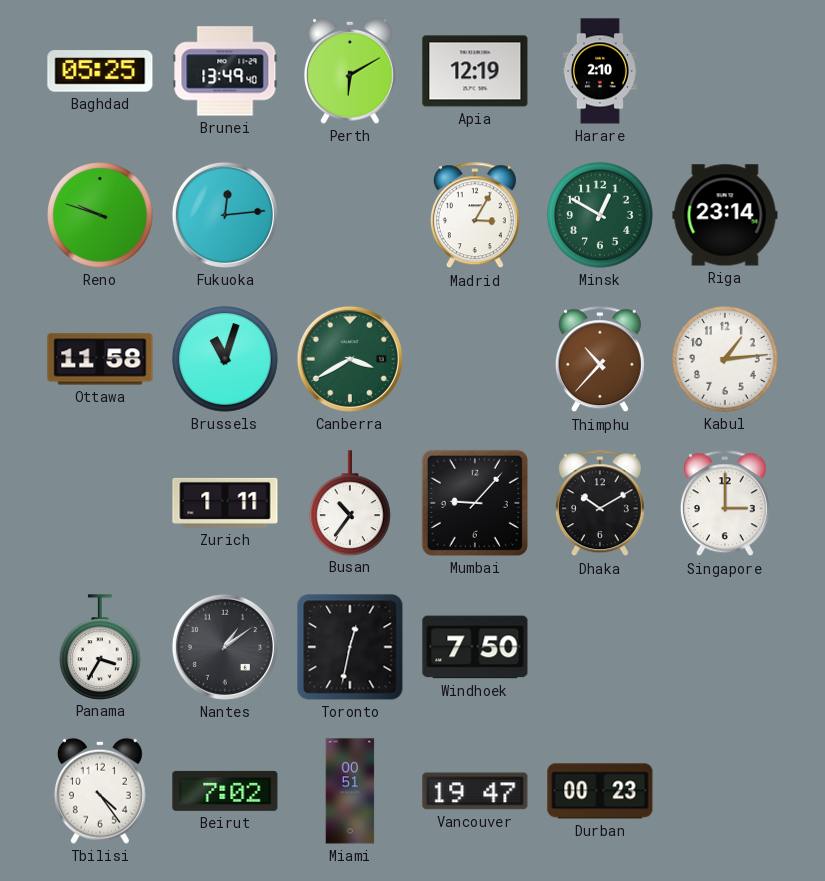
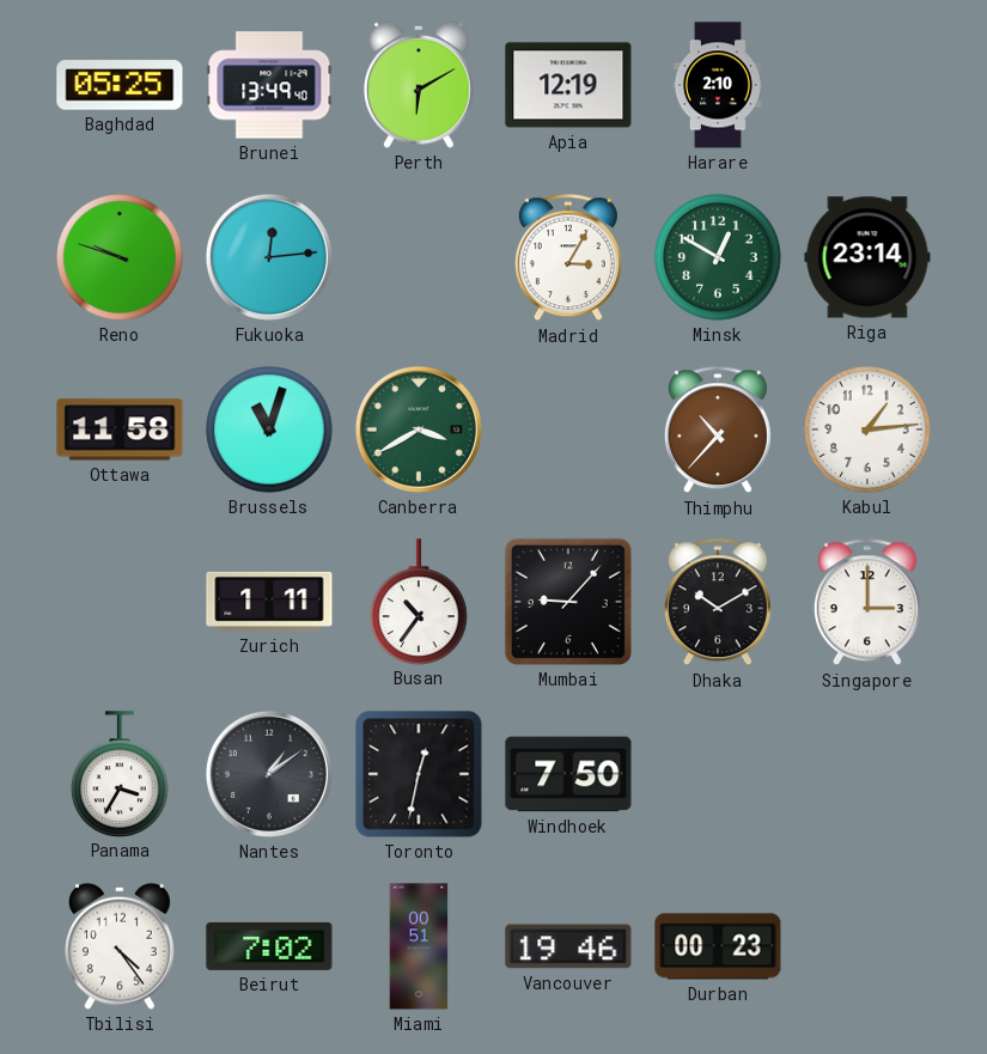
Vancouver: 19:47 -> 19:46 (568, 946)
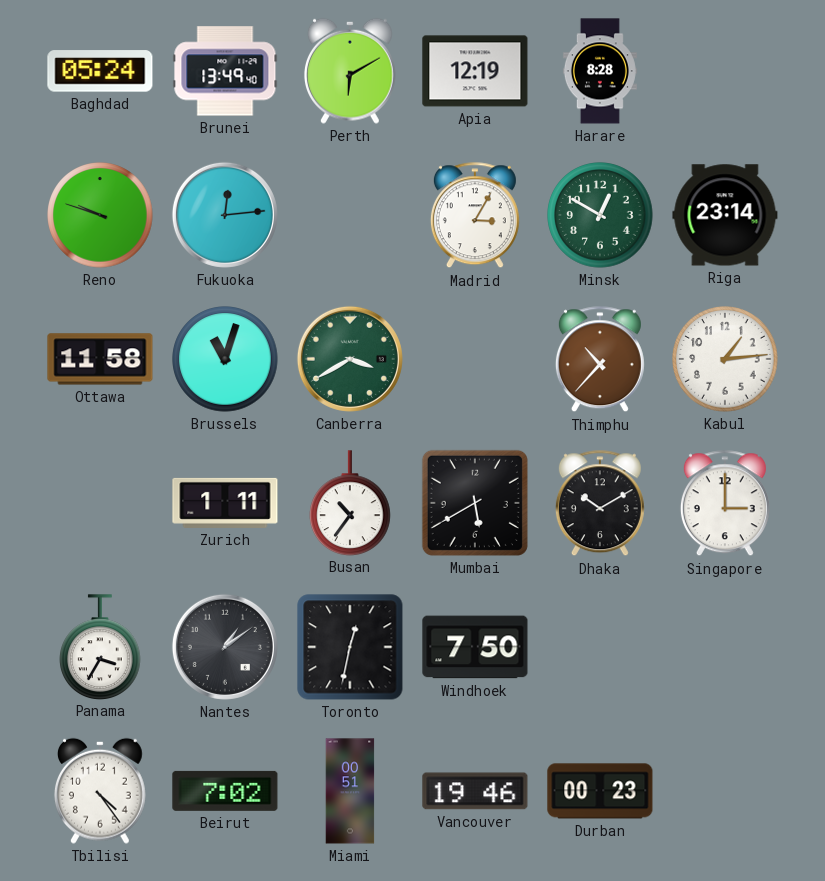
Baghdad: 05:25 -> 05:24 (100, 71)
Harare: 2:10 -> 8:28 (600, 71)
Mumbai: 9:07 -> 5:40 (475, 503)
